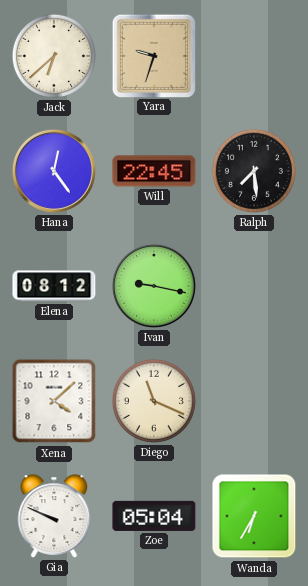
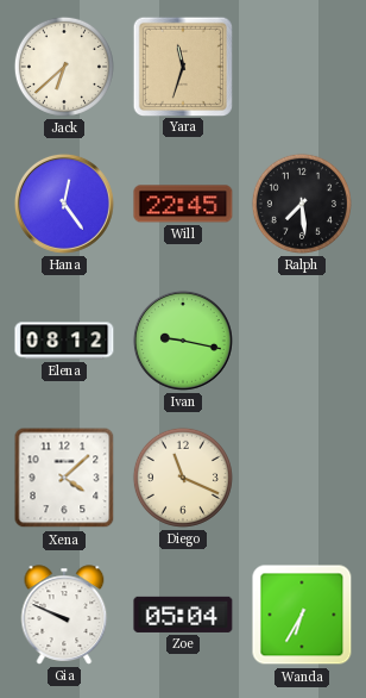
Yara: 9:33 -> 11:33 (182, 66)
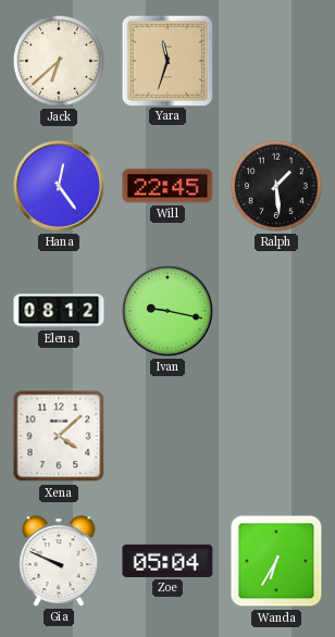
Ralph: 7:29 -> 1:29 (276, 186)
Diego: 11:19 -> none (183, 478)
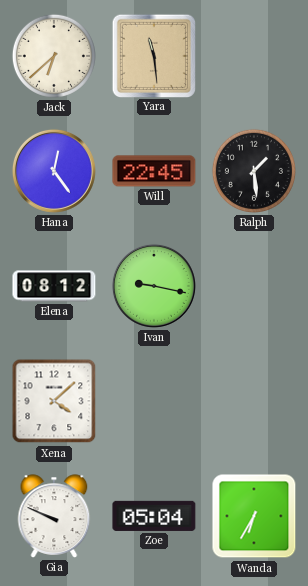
Yara: 11:33 -> 11:29 (153, 55)
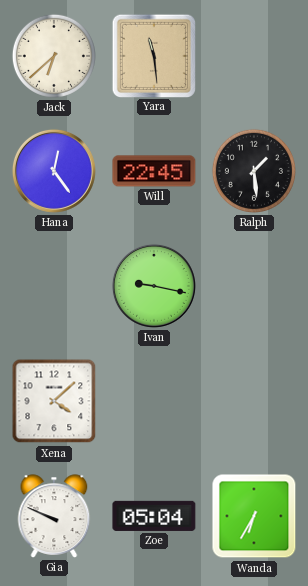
Elena: 08:12 -> none (54, 286)
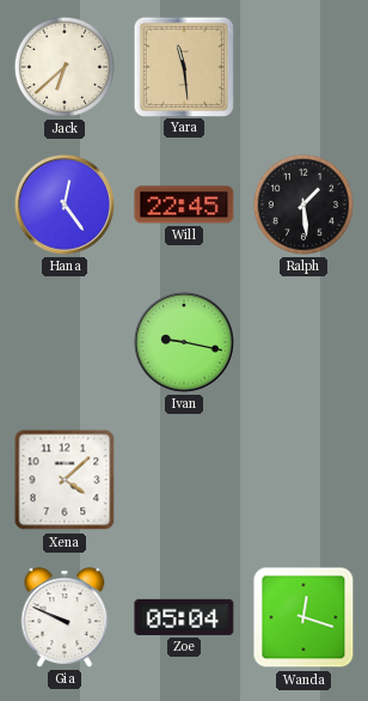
Wanda: 6:35 -> 12:18 (303, 617)
